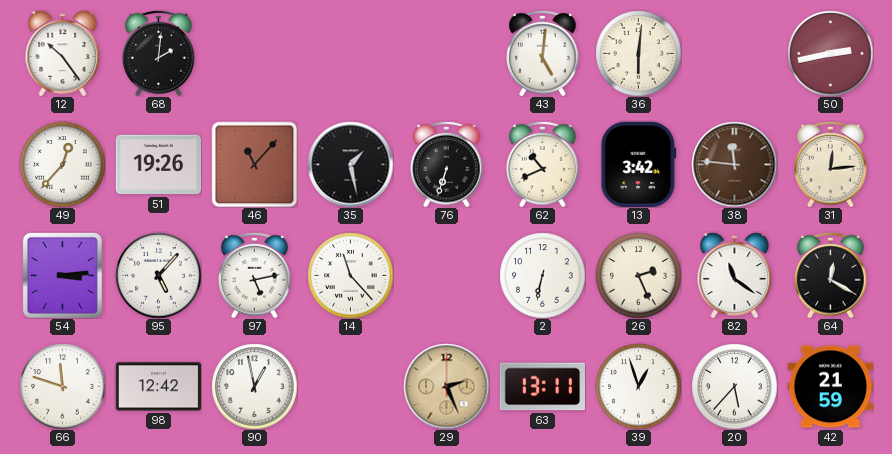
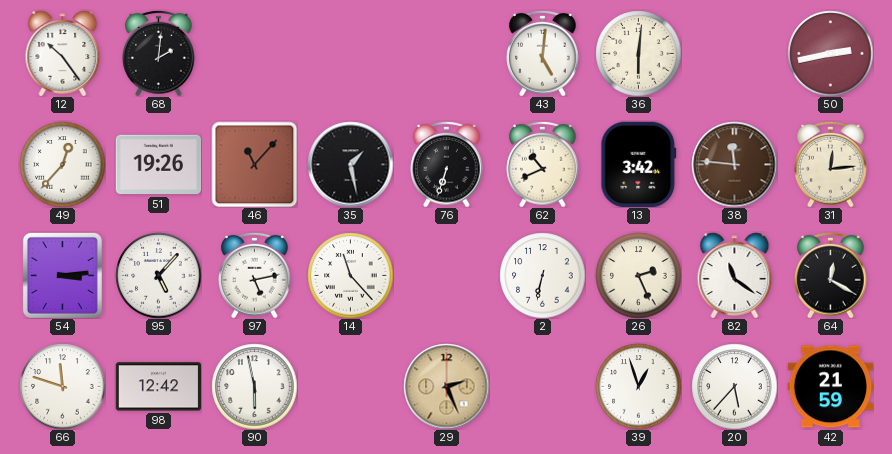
90: 12:58 -> 5:58 (254, 386)
63: 13:11 -> none (542, 387)
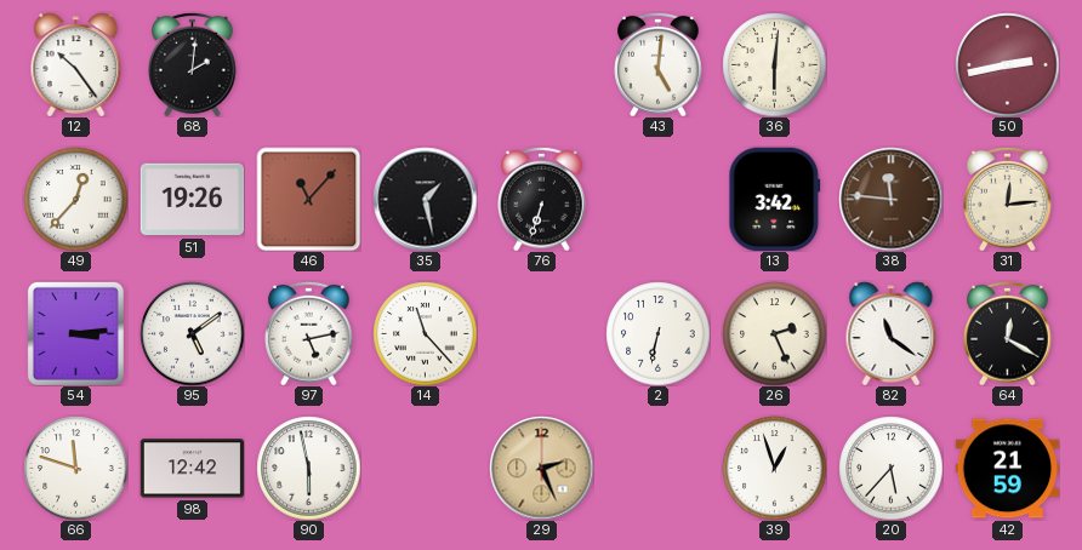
62: 10:41 -> none (543, 164)
95: 5:07 -> 5:09 (192, 333)
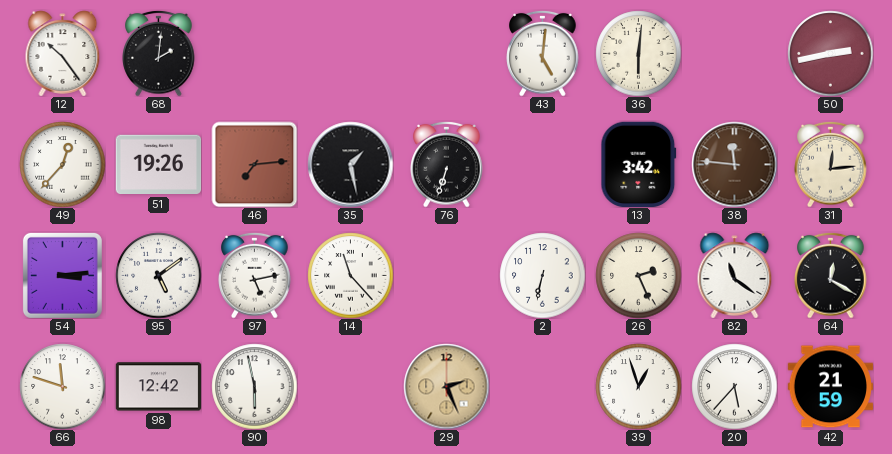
46: 11:07 -> 7:14 (254, 164)
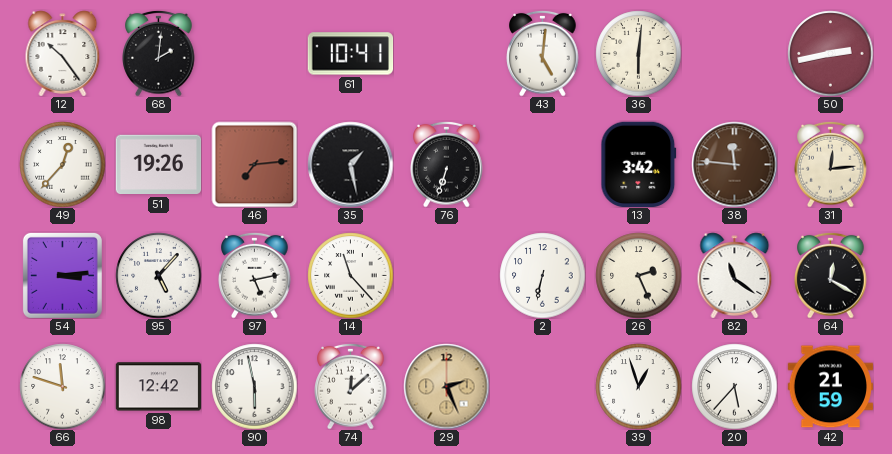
61: none -> 10:41 (350, 54)
95: 5:09 -> 5:07 (158, 275)
74: none -> 12:08 (351, 386)
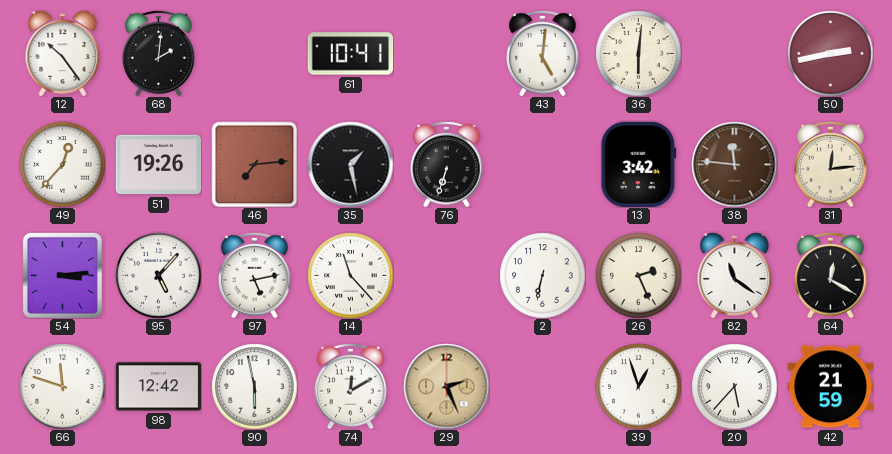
74: 12:08 -> 12:10 (351, 386)
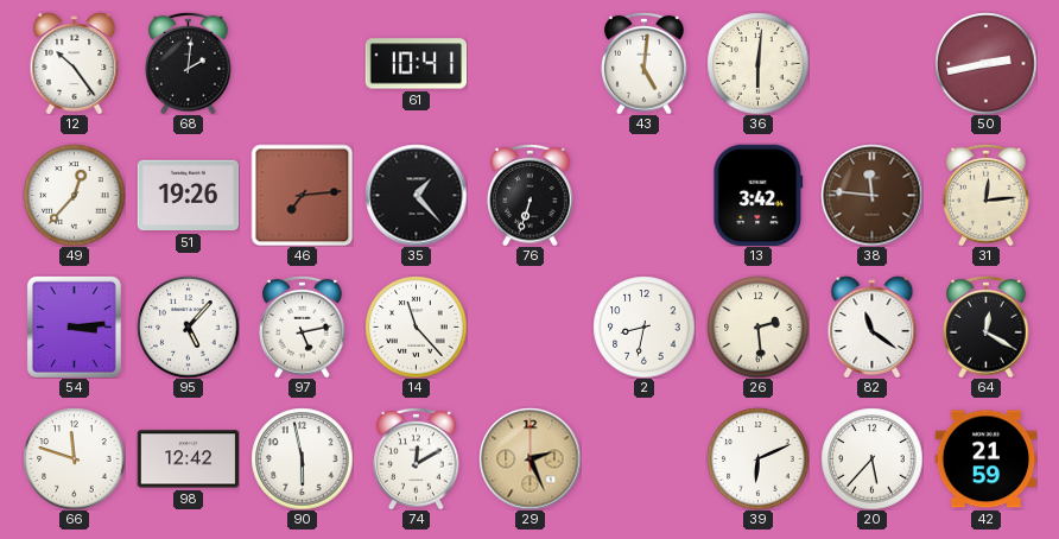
35: 1:28 -> 1:23 (416, 195)
2: 6:32 -> 8:32 (643, 326)
26: 2:26 -> 2:29 (757, 326)
39: 12:57 -> 6:11 (757, 458)
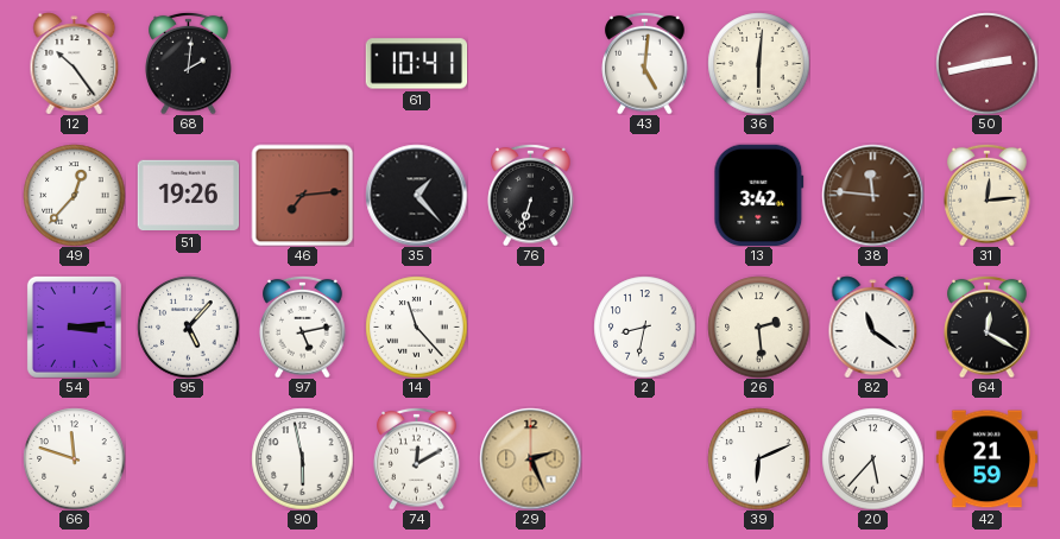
98: 12:42 -> none (188, 459)
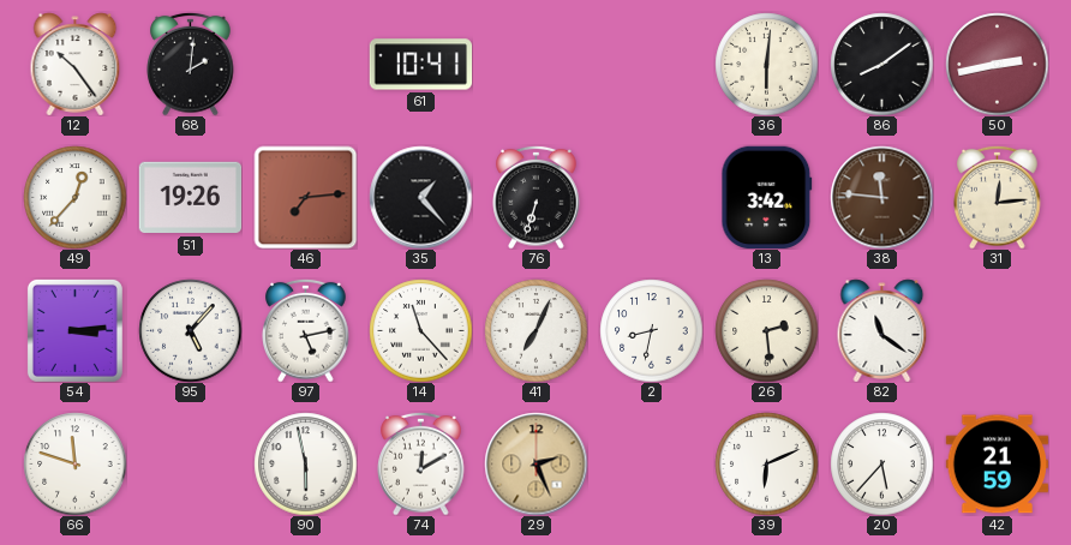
43: 5:01 -> none (645, 63)
86: none -> 8:09 (881, 64)
41: none -> 7:04 (535, 330)
64: 12:20 -> none (988, 326)
